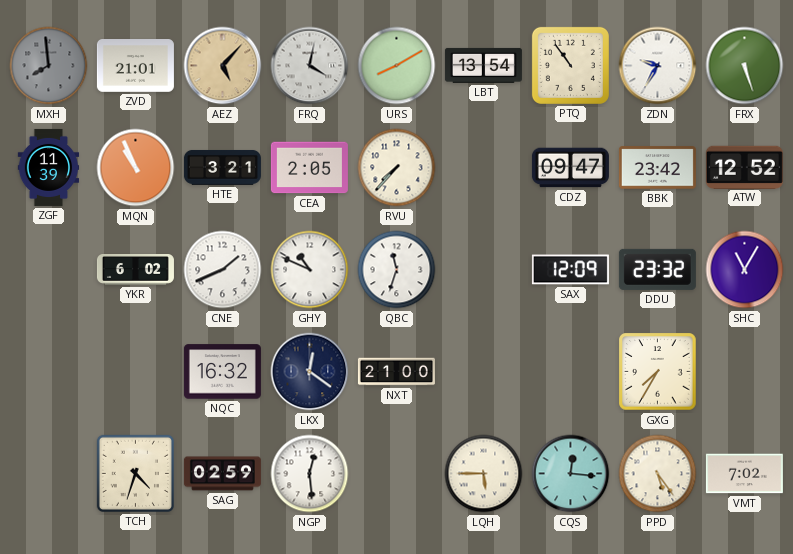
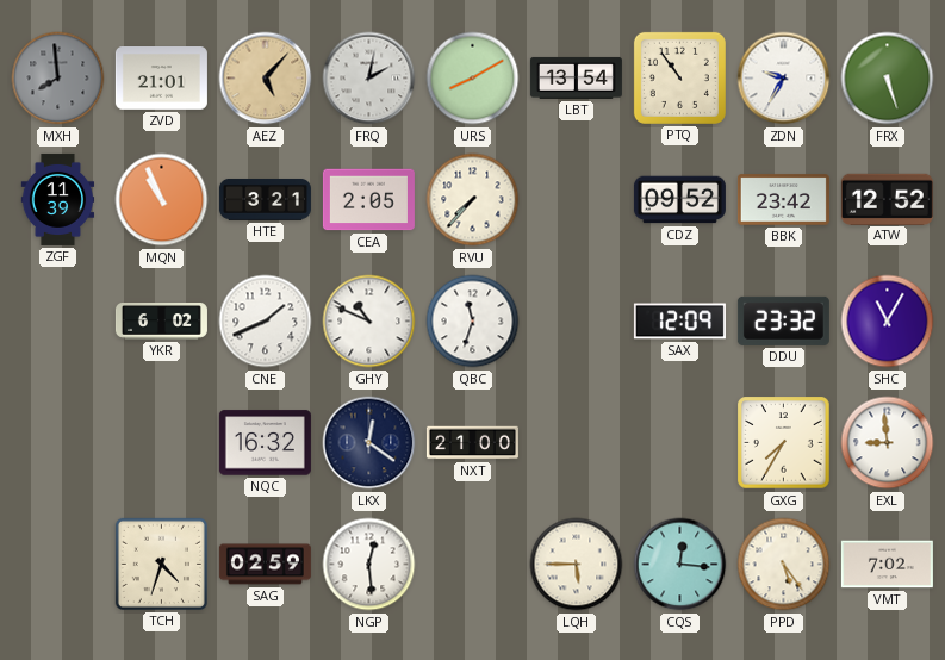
FRQ: 4:02 -> 2:02 (369, 79)
CDZ: 09:47 -> 09:52 (679, 200)
EXL: none -> 8:59 (888, 443)
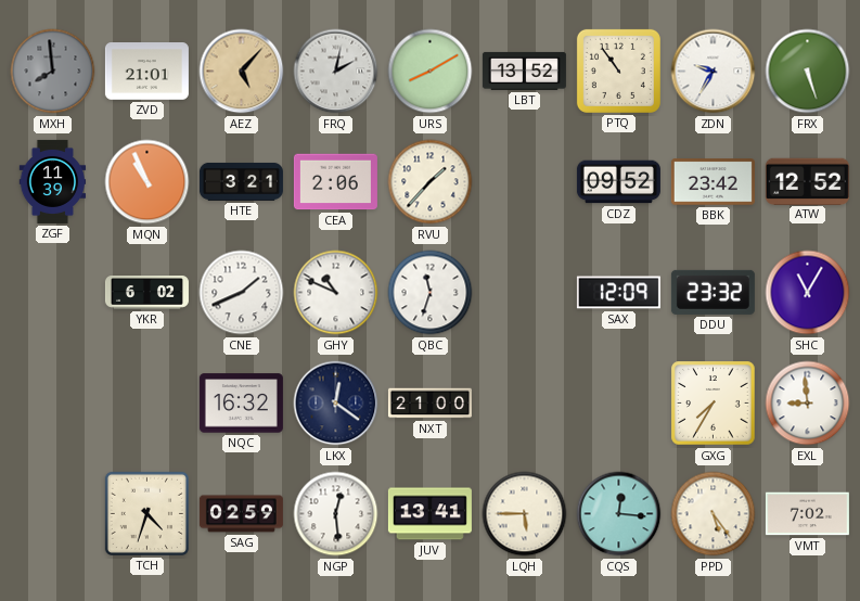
LBT: 13:54 -> 13:52 (524, 71)
CEA: 2:05 -> 2:06 (335, 182)
RVU: 7:37 -> 1:37 (431, 182)
JUV: none -> 13:41 (429, 514)
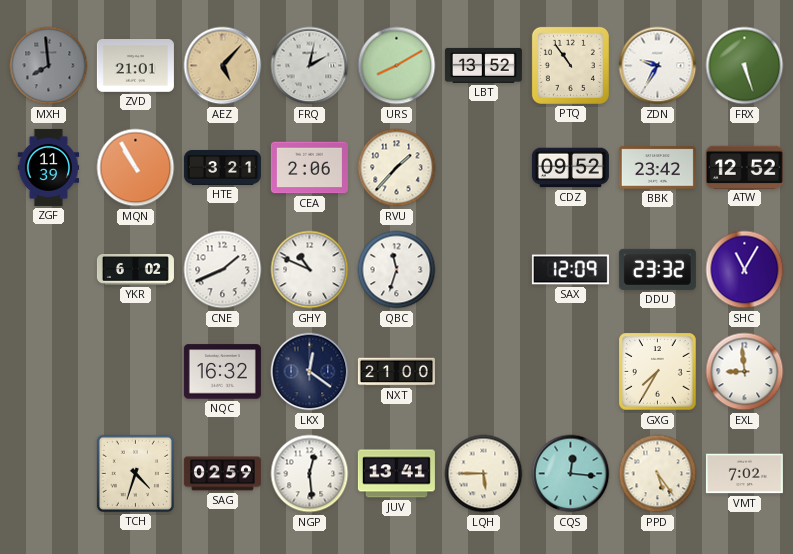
MQN: 10:56 -> 10:55 (136, 168)
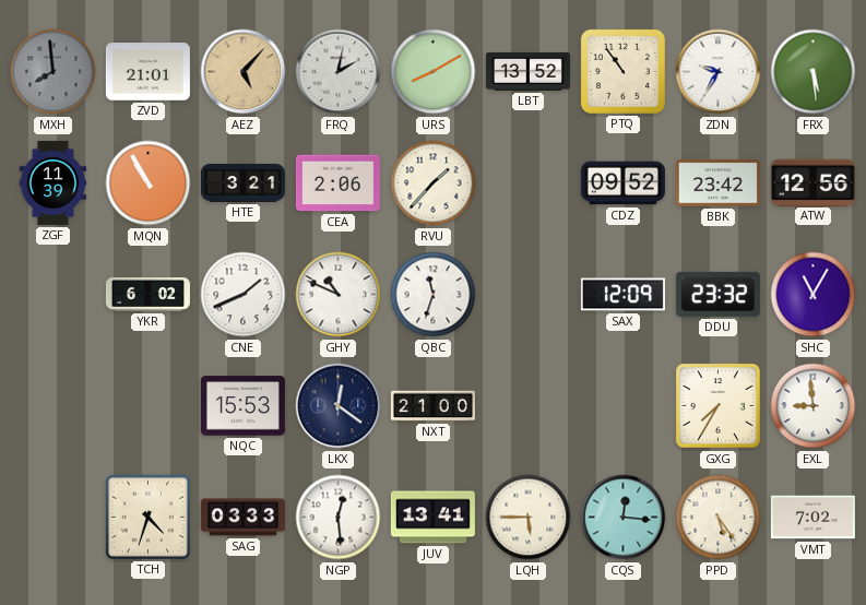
FRX: 5:27 -> 5:29 (814, 72)
ATW: 12:52 -> 12:56 (812, 182)
NQC: 16:32 -> 15:53 (242, 406)
SAG: 02:59 -> 03:33 (242, 518)
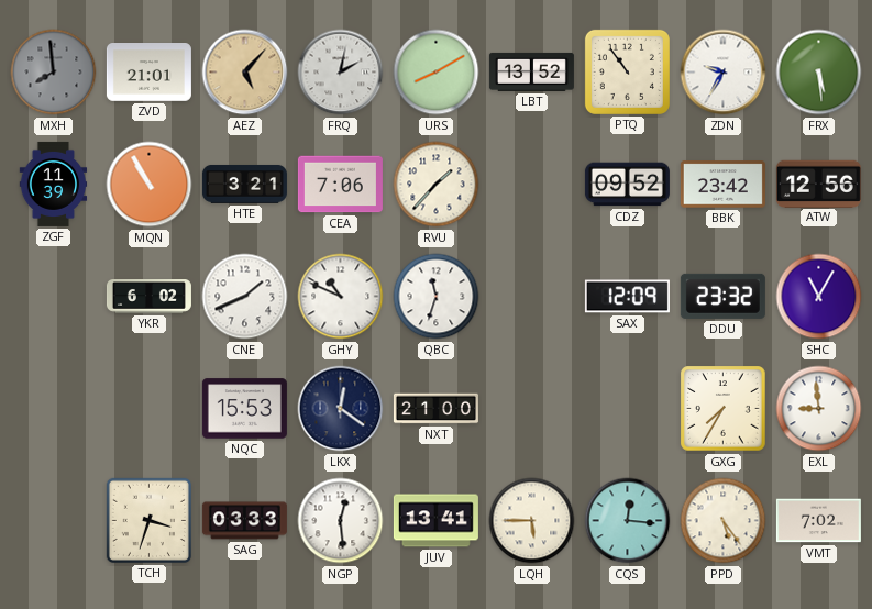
CEA: 2:06 -> 7:06 (340, 185)
TCH: 4:33 -> 3:33 (148, 520)
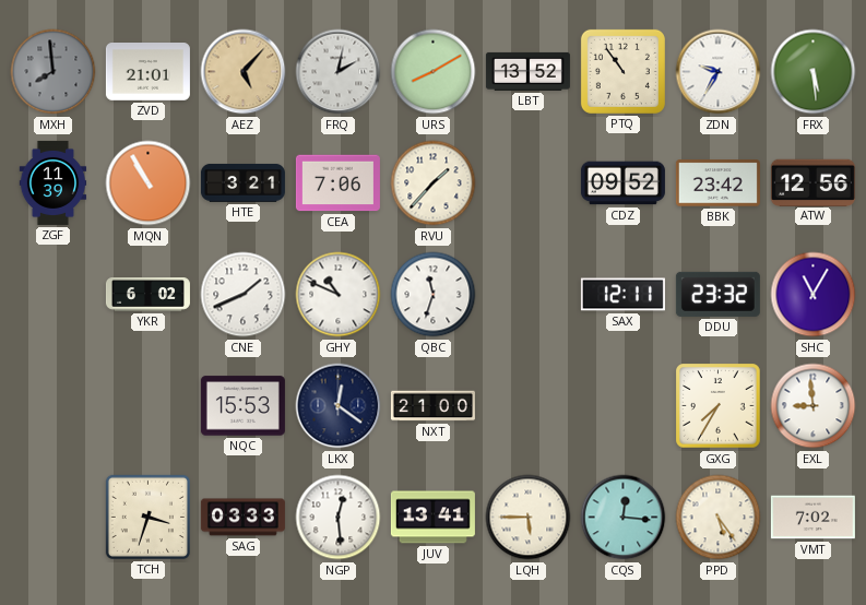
SAX: 12:09 -> 12:11 (622, 295)
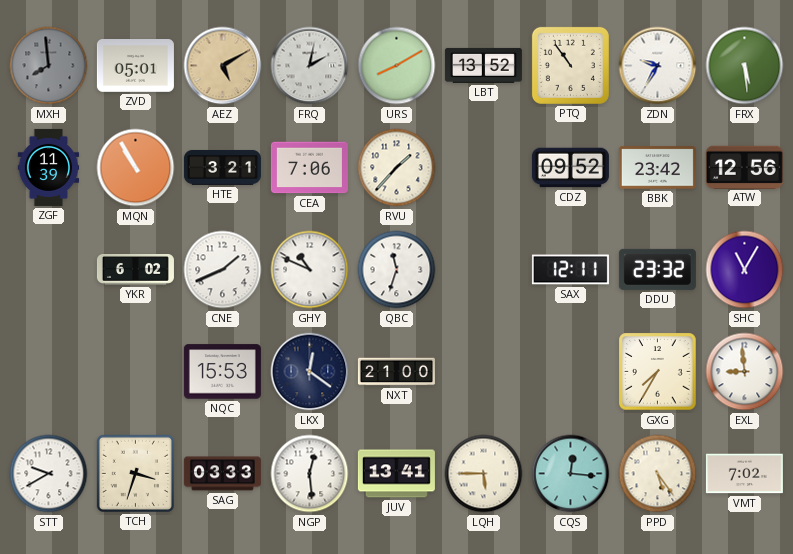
ZVD: 21:01 -> 05:01 (135, 66)
AEZ: 5:07 -> 5:10 (223, 66)
STT: none -> 9:40 (49, 474)
